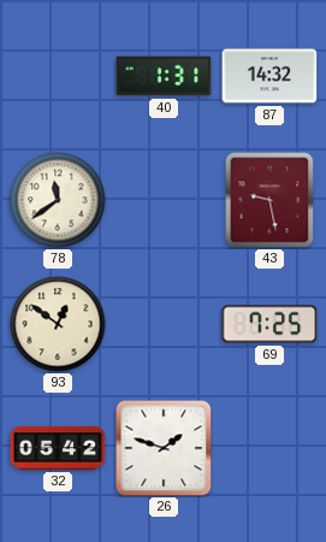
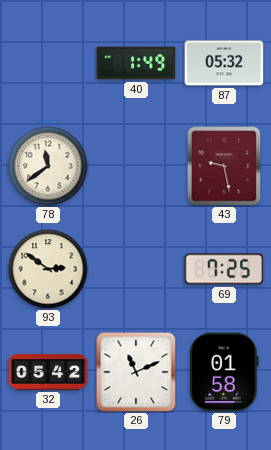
40: 1:31 -> 1:49 (136, 63)
87: 14:32 -> 05:32 (224, 63)
93: 12:51 -> 2:51 (48, 269)
26: 1:48 -> 11:11 (136, 372)
79: none -> 01:58 (224, 372)
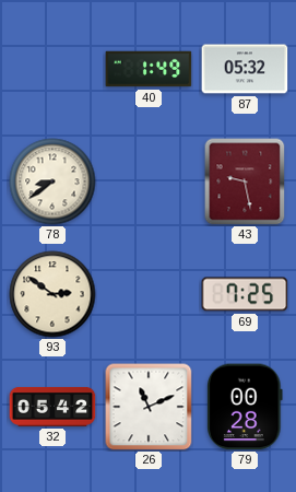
78: 11:39 -> 8:39 (52, 181)
79: 01:58 -> 00:28 (245, 407)
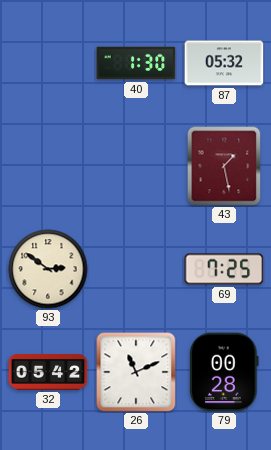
40: 1:49 -> 1:30 (136, 63)
78: 8:39 -> none (52, 181)
43: 9:28 -> 1:28 (224, 166)
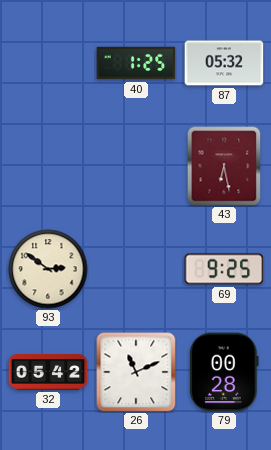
40: 1:30 -> 1:25 (136, 63)
43: 1:28 -> 6:28 (224, 166)
69: 7:25 -> 9:25 (224, 269)
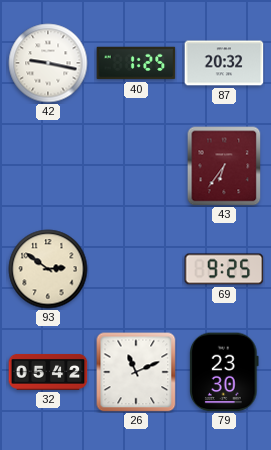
42: none -> 9:17 (48, 63)
87: 05:32 -> 20:32 (224, 63)
43: 6:28 -> 6:36 (224, 166)
79: 00:28 -> 23:30 (224, 372)
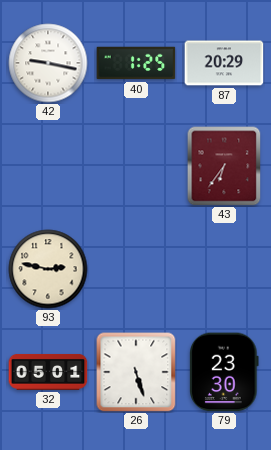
87: 20:32 -> 20:29 (224, 63)
93: 2:51 -> 2:47 (48, 269)
69: 9:25 -> none (224, 269)
32: 05:42 -> 05:01 (48, 372)
26: 11:11 -> 5:27 (136, 372)
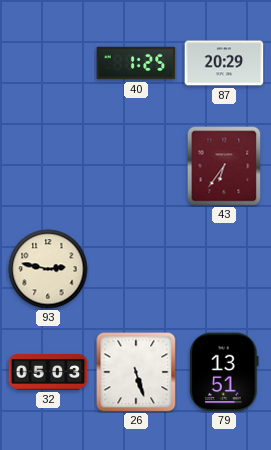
42: 9:17 -> none (48, 63)
32: 05:01 -> 05:03 (48, 372)
79: 23:30 -> 13:51 (224, 372)
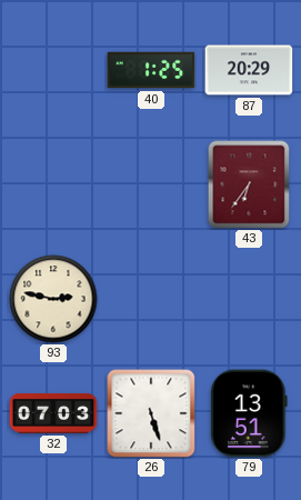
32: 05:03 -> 07:03 (53, 413)
